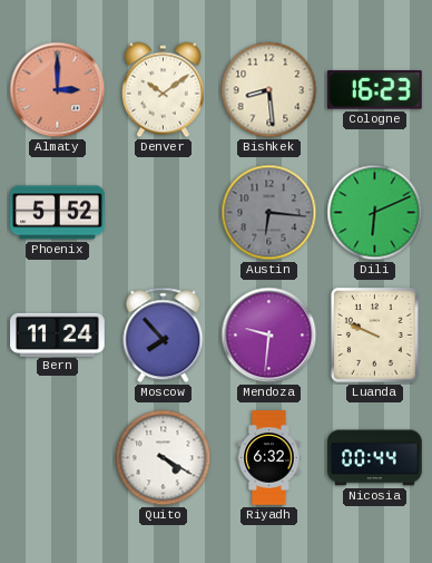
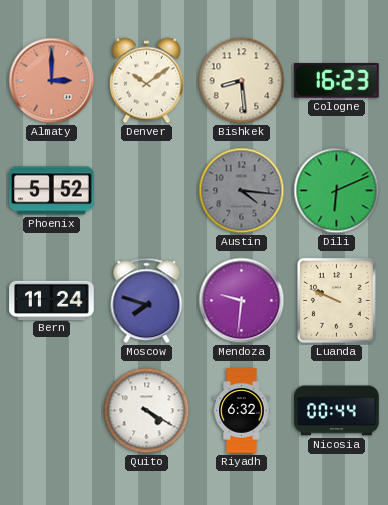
Austin: 6:16 -> 4:16 (242, 191)
Moscow: 7:53 -> 7:48 (147, 301)
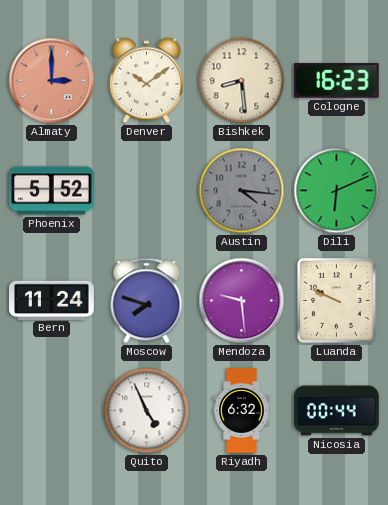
Mendoza: 9:31 -> 9:29 (242, 301)
Quito: 4:20 -> 4:56 (147, 411)
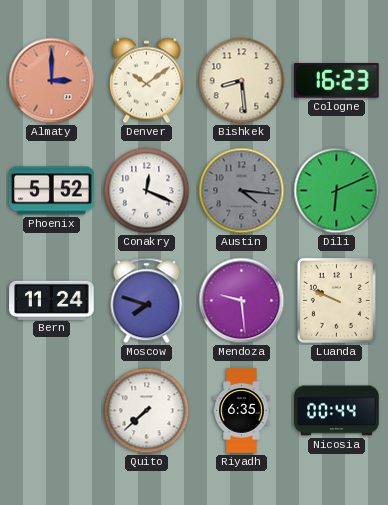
Conakry: none -> 12:19 (147, 191)
Quito: 4:56 -> 7:38 (147, 411)
Riyadh: 6:32 -> 6:35 (242, 411)
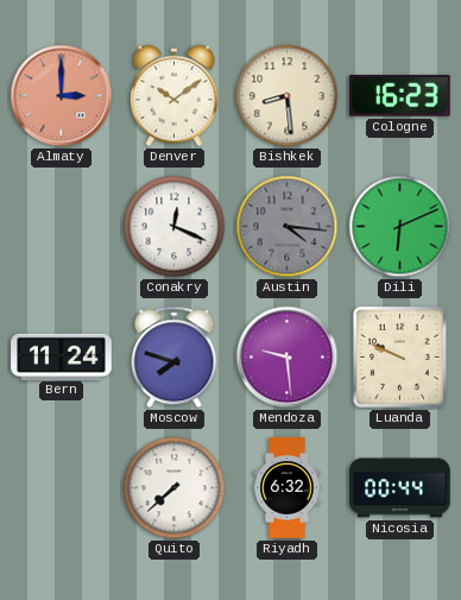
Phoenix: 5:52 -> none (52, 191)
Riyadh: 6:35 -> 6:32 (288, 488)
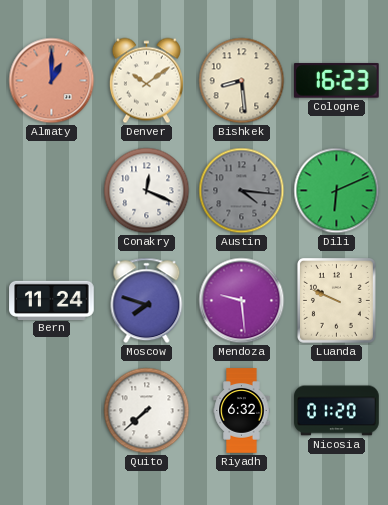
Almaty: 3:00 -> 1:00 (52, 81)
Nicosia: 00:44 -> 01:20 (337, 411)
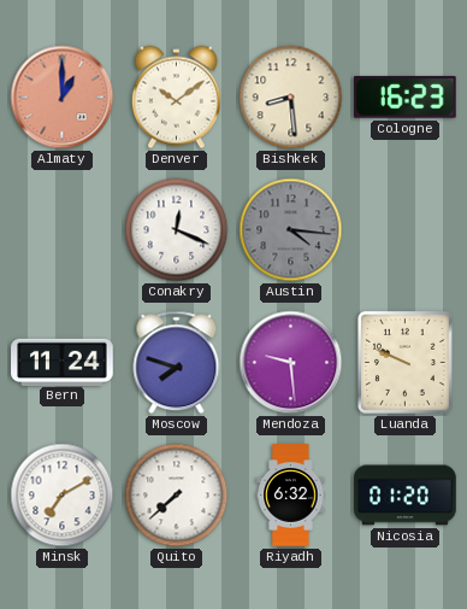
Dili: 6:11 -> none (337, 191)
Minsk: none -> 7:10 (63, 496)
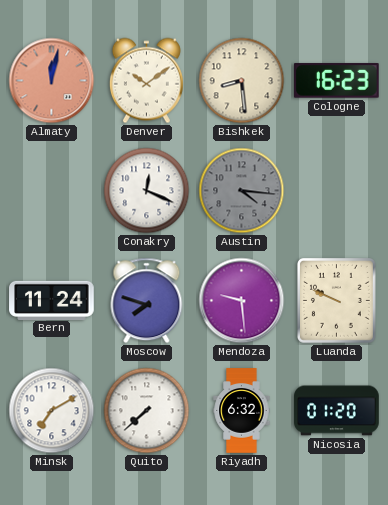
Almaty: 1:00 -> 12:02 (52, 81)
